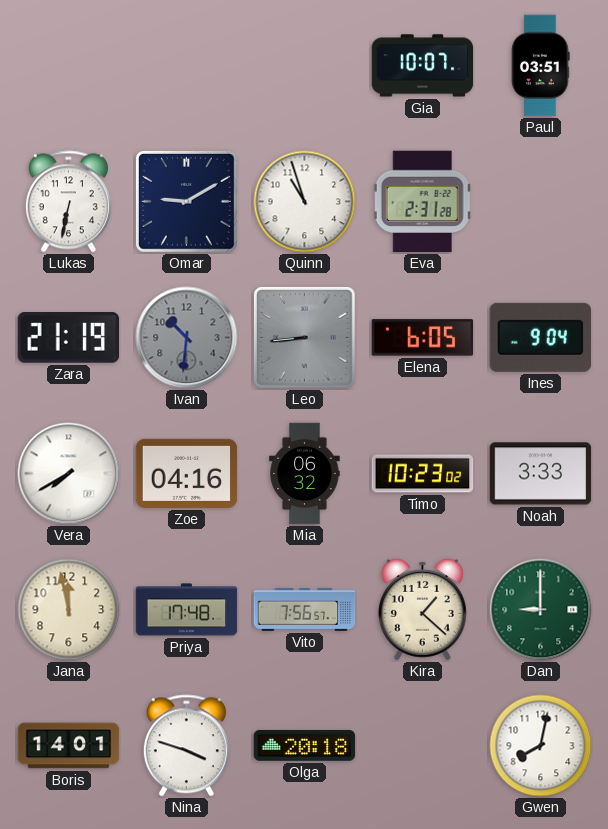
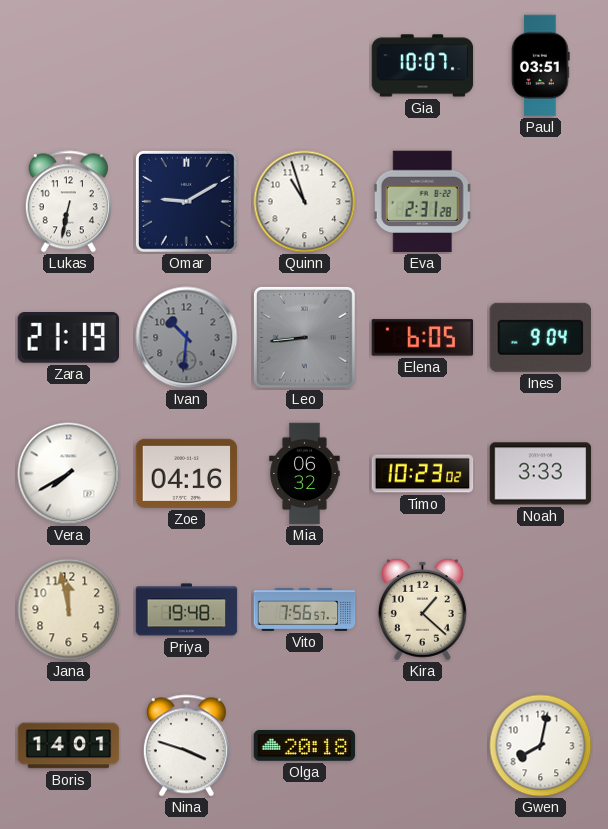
Priya: 17:48 -> 19:48 (187, 610)
Dan: 9:00 -> none (541, 610)
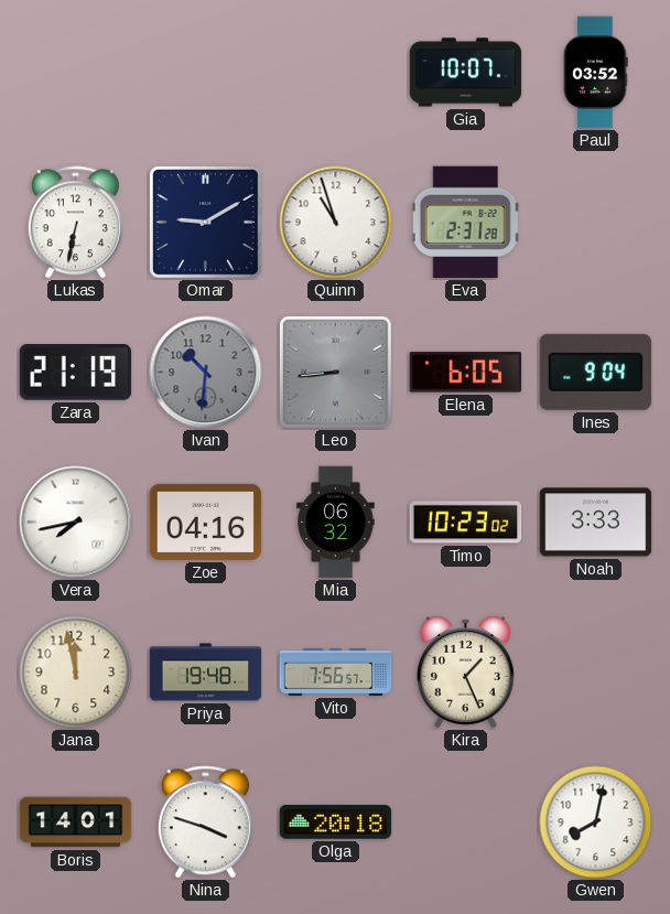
Paul: 03:51 -> 03:52 (596, 73)
Vera: 7:40 -> 7:43 (76, 523)
Kira: 1:22 -> 1:26 (465, 671)
